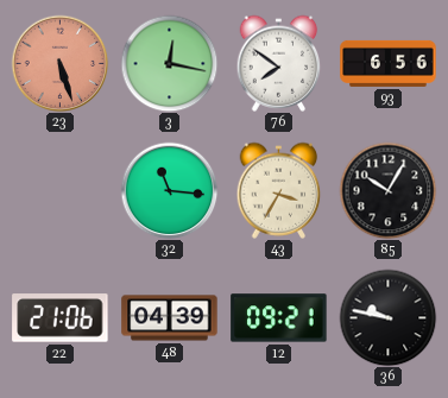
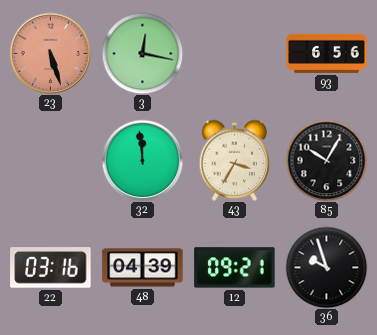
76: 7:51 -> none (279, 63)
32: 11:16 -> 11:59 (142, 160)
22: 21:06 -> 03:16 (51, 268)
36: 9:47 -> 9:57 (326, 267)
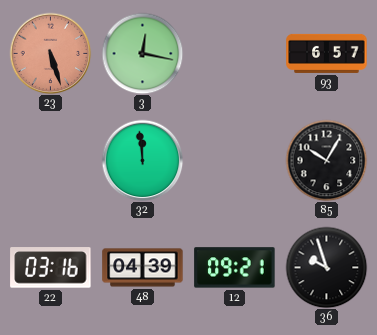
93: 6:56 -> 6:57 (327, 53)
43: 3:35 -> none (235, 160)
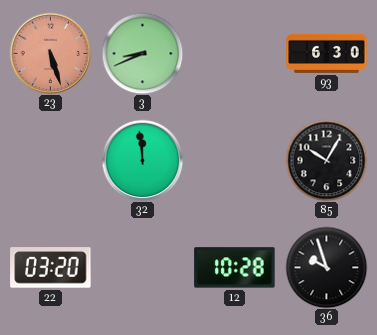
3: 12:17 -> 8:41 (142, 53)
93: 6:57 -> 6:30 (327, 53)
22: 03:16 -> 03:20 (51, 268)
48: 04:39 -> none (143, 268)
12: 09:21 -> 10:28 (235, 268)
